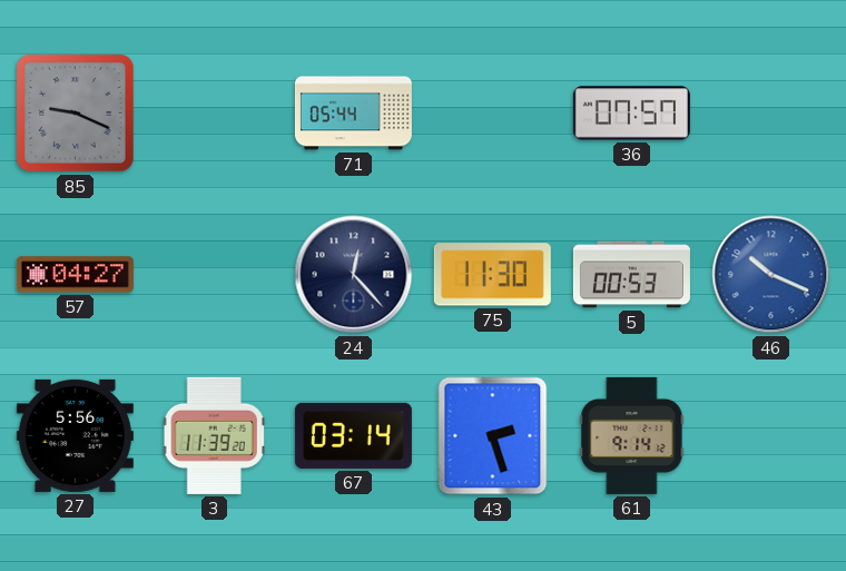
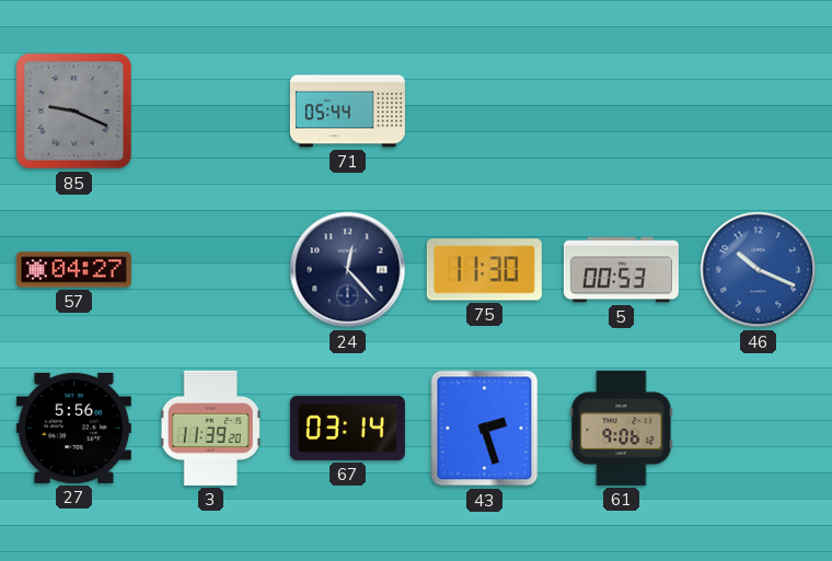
36: 07:57 -> none (631, 114)
61: 9:14 -> 9:06 (622, 428)
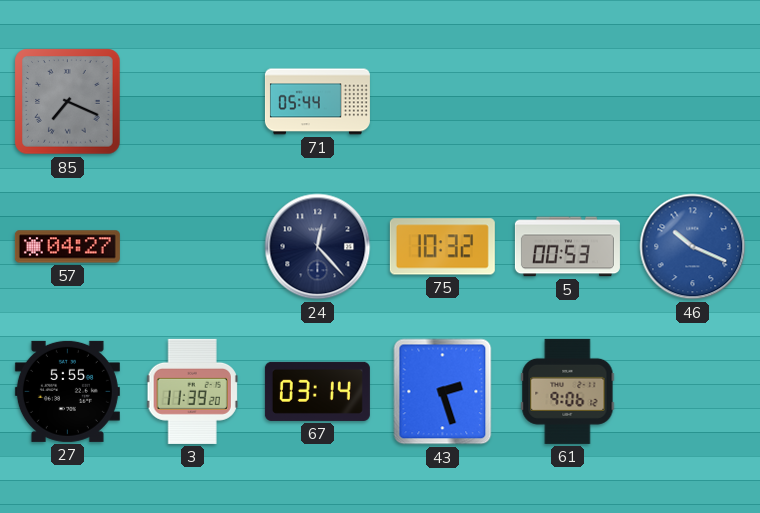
85: 9:19 -> 7:19 (68, 102)
75: 11:30 -> 10:32 (442, 247)
27: 5:56 -> 5:55 (67, 391)
